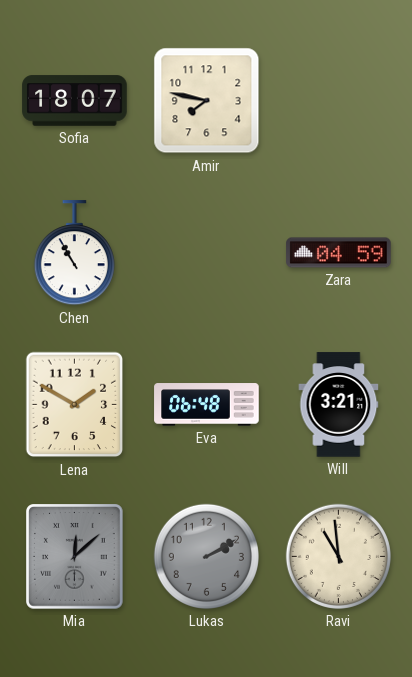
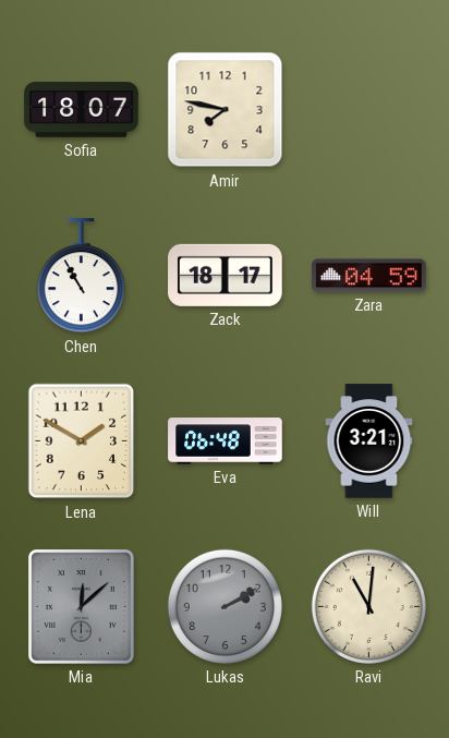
Zack: none -> 18:17 (226, 275)
Ravi: 10:59 -> 11:01 (368, 606)
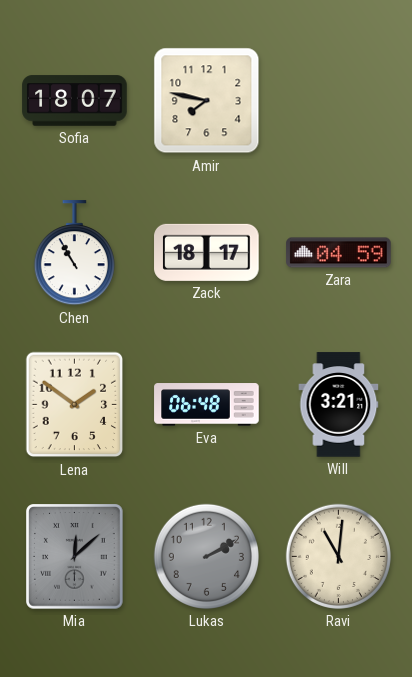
Lena: 1:50 -> 1:51 (75, 405)
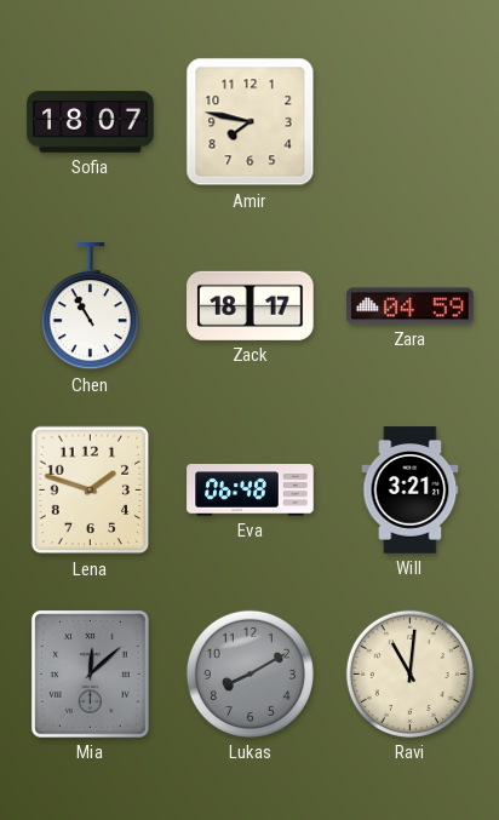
Lena: 1:51 -> 1:48 (91, 491)
Lukas: 2:10 -> 8:10 (249, 673)
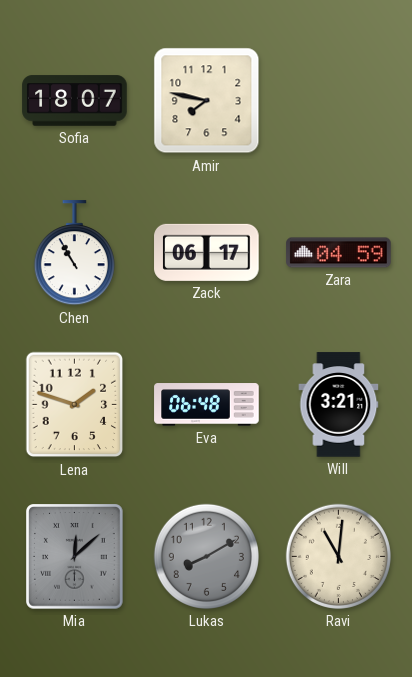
Zack: 18:17 -> 06:17 (207, 252)
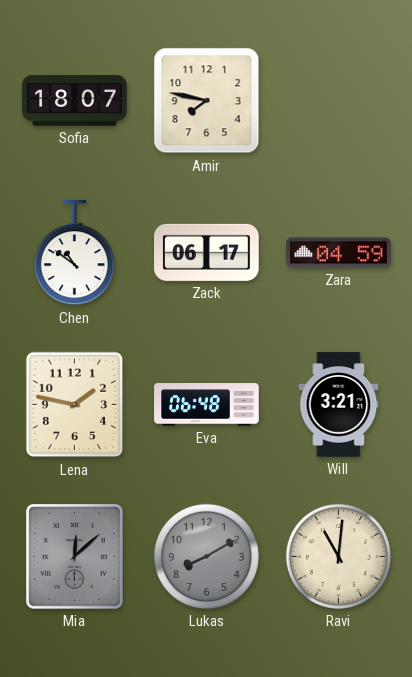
Chen: 10:55 -> 10:51 (74, 253)
Lena: 1:48 -> 1:47 (75, 405)
